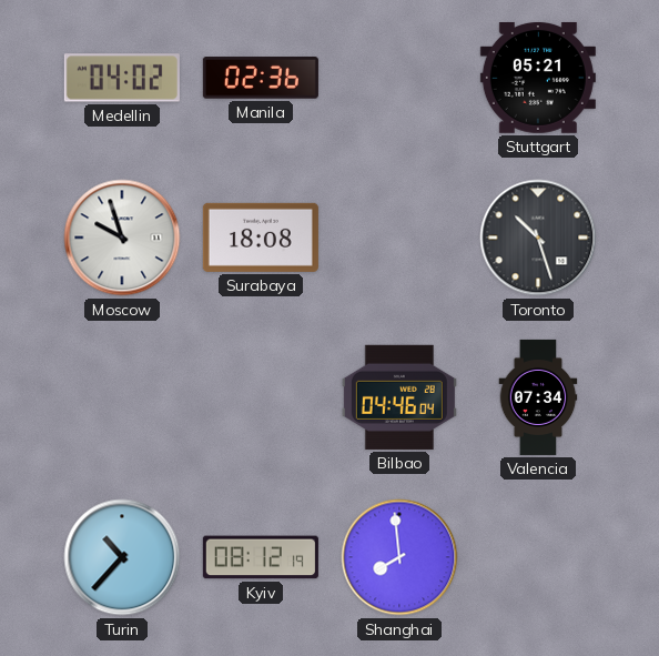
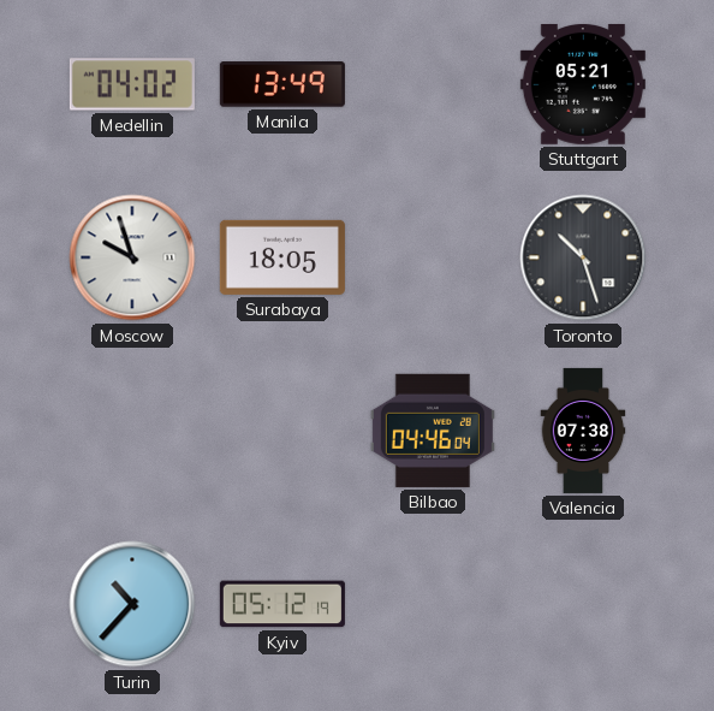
Manila: 02:36 -> 13:49 (282, 84)
Surabaya: 18:08 -> 18:05 (282, 257)
Valencia: 07:34 -> 07:38 (583, 431)
Kyiv: 08:12 -> 05:12 (282, 604)
Shanghai: 7:59 -> none (399, 557)
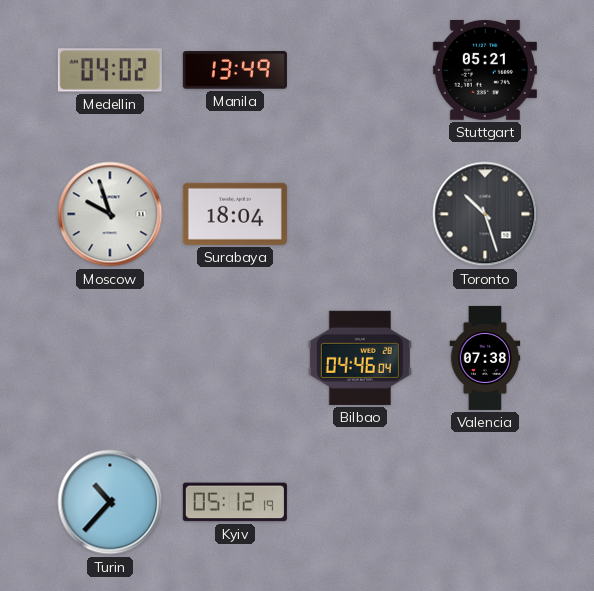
Surabaya: 18:05 -> 18:04 (235, 214)
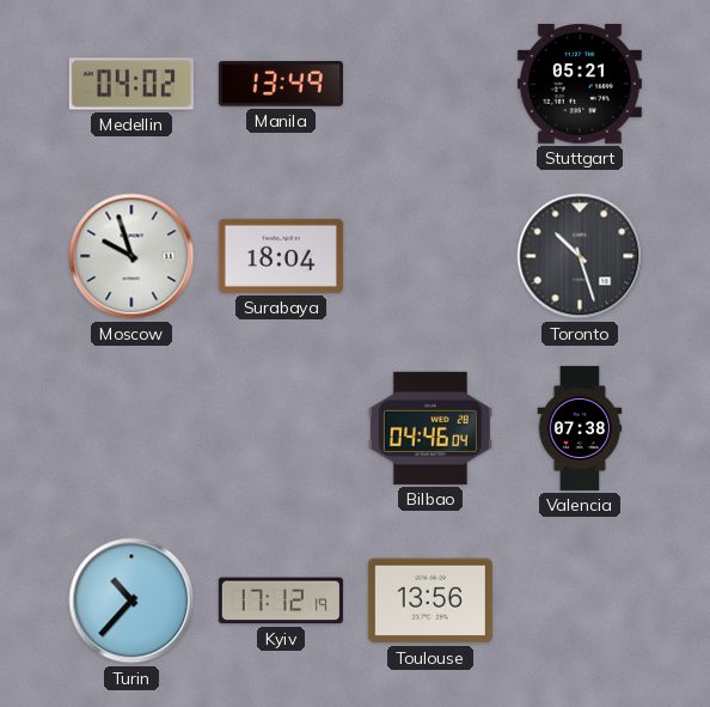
Kyiv: 05:12 -> 17:12 (281, 601)
Toulouse: none -> 13:56 (430, 601)
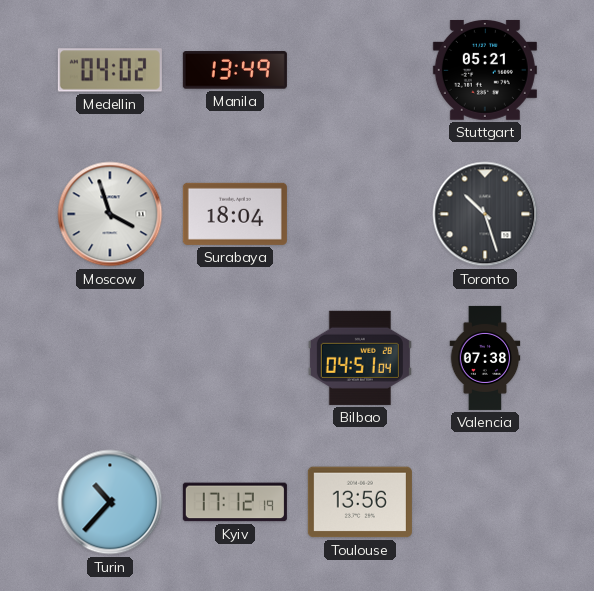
Moscow: 9:57 -> 3:57 (110, 214)
Bilbao: 04:46 -> 04:51 (360, 358)
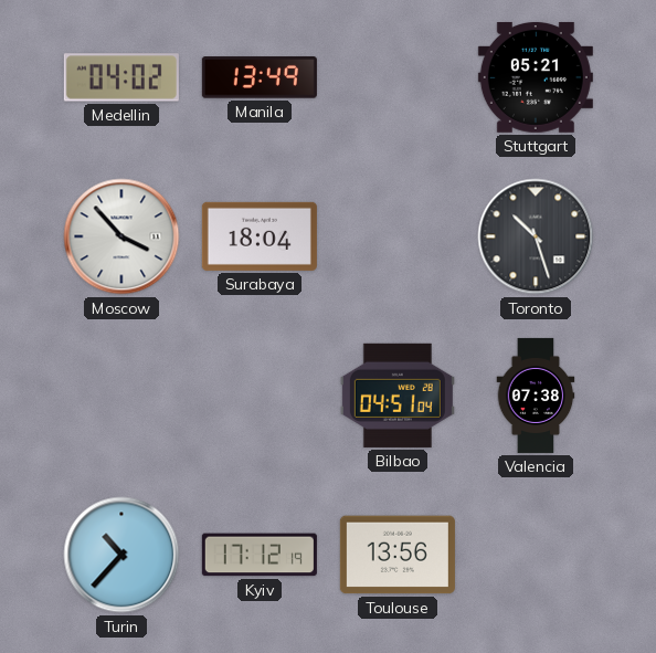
Moscow: 3:57 -> 3:53 (121, 236)
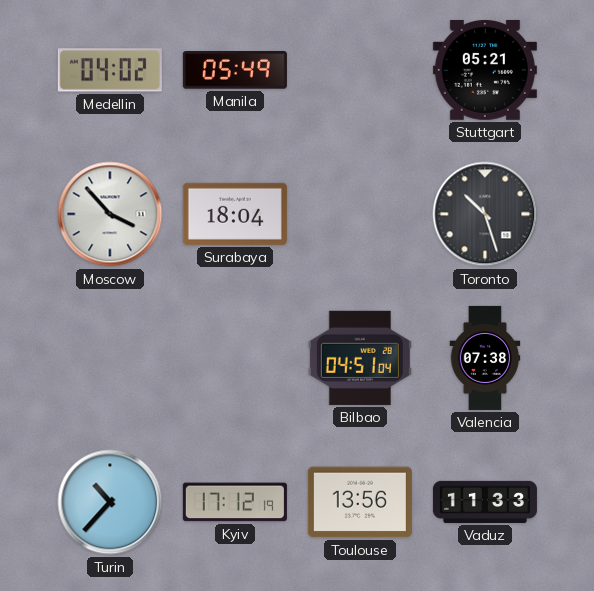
Manila: 13:49 -> 05:49 (235, 70)
Vaduz: none -> 11:33 (485, 502)
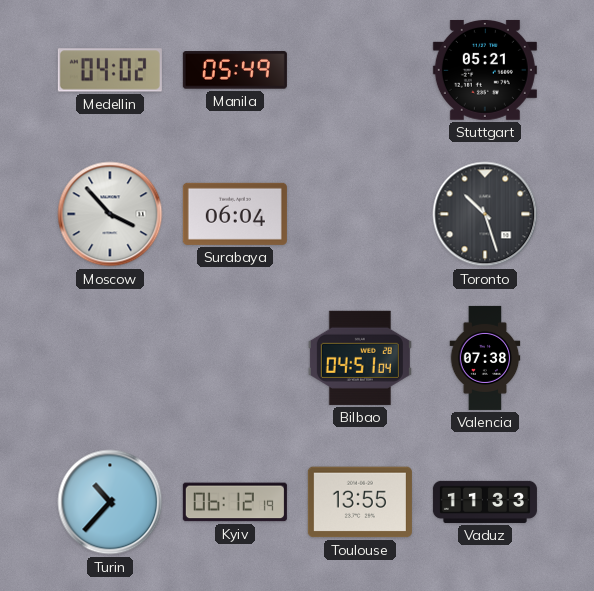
Surabaya: 18:04 -> 06:04 (235, 214)
Kyiv: 17:12 -> 06:12 (235, 502)
Toulouse: 13:56 -> 13:55 (360, 502)
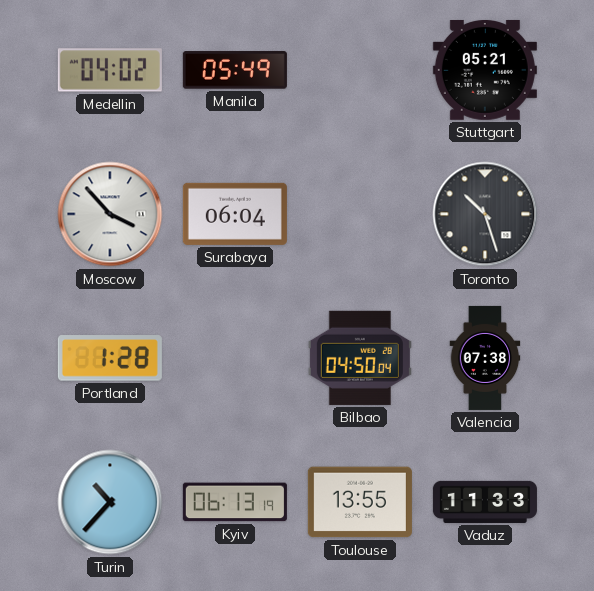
Portland: none -> 1:28 (110, 358)
Bilbao: 04:51 -> 04:50 (360, 358)
Kyiv: 06:12 -> 06:13 (235, 502)
